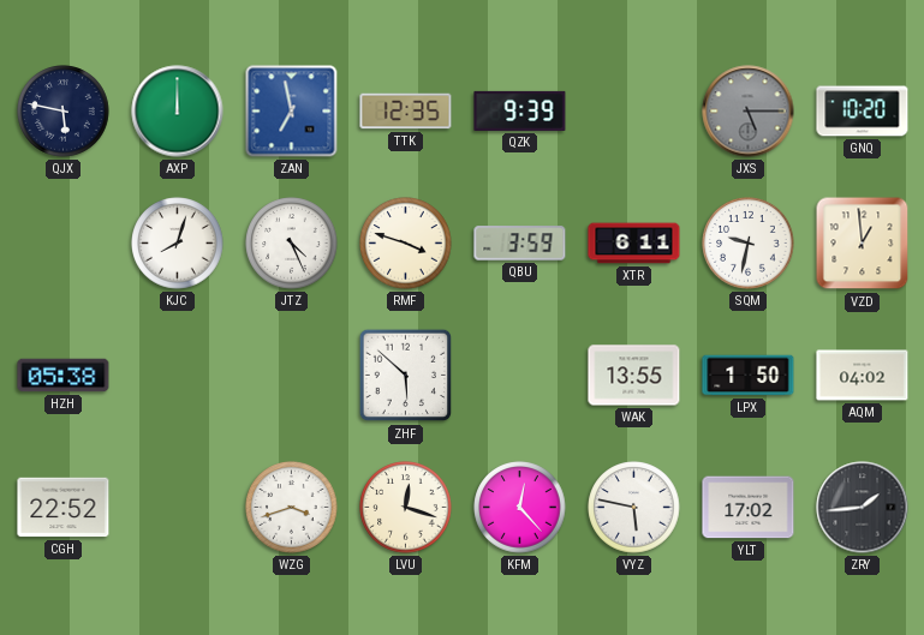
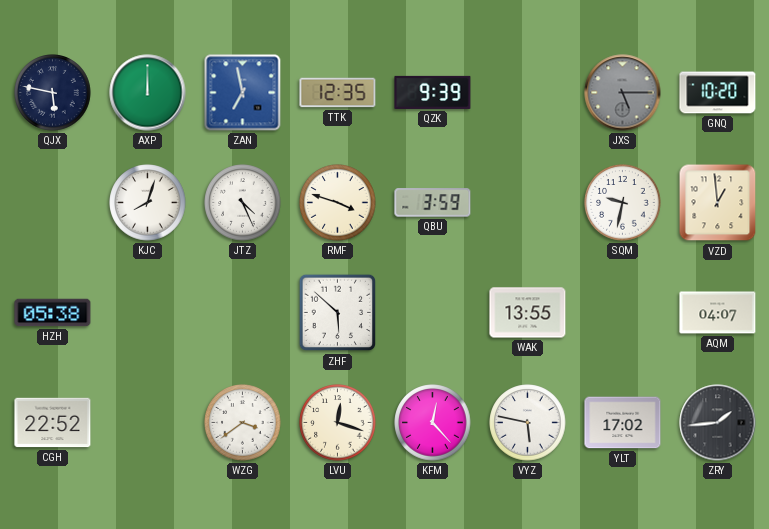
XTR: 6:11 -> none (634, 244)
LPX: 1:50 -> none (749, 376)
AQM: 04:02 -> 04:07 (718, 313)
WZG: 3:42 -> 3:39 (243, 423)
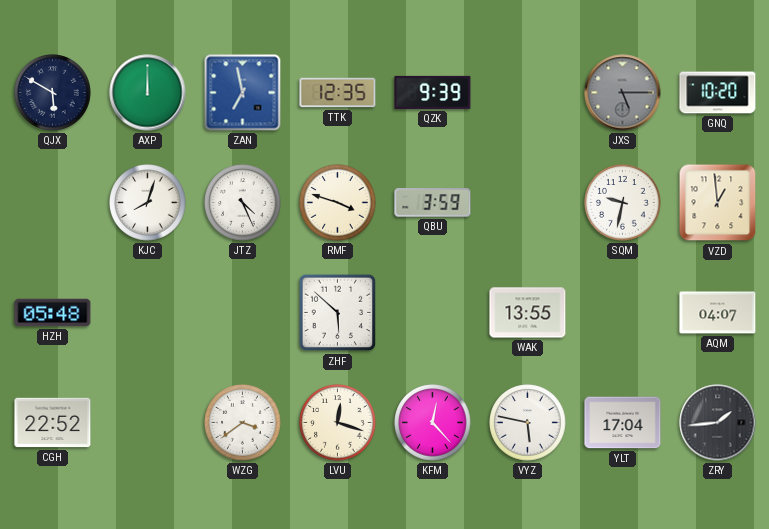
QJX: 5:47 -> 5:50 (53, 93)
HZH: 05:38 -> 05:48 (53, 313)
YLT: 17:02 -> 17:04 (623, 423)
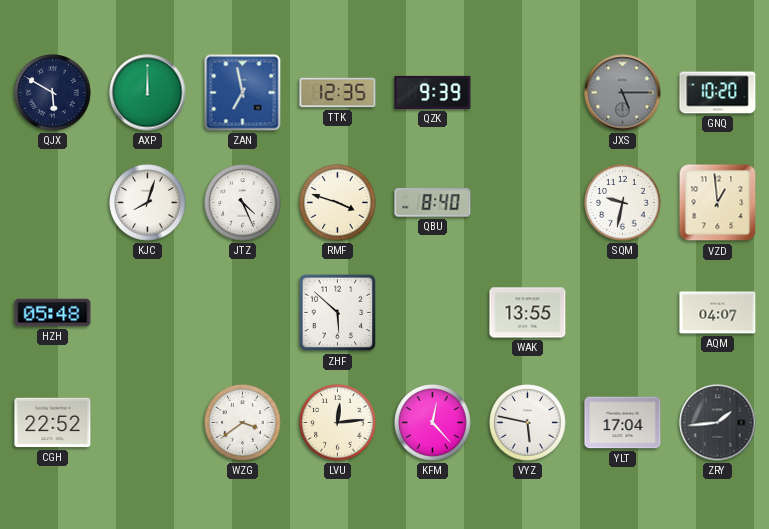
QBU: 3:59 -> 8:40 (433, 203)
LVU: 12:18 -> 12:14 (338, 423)
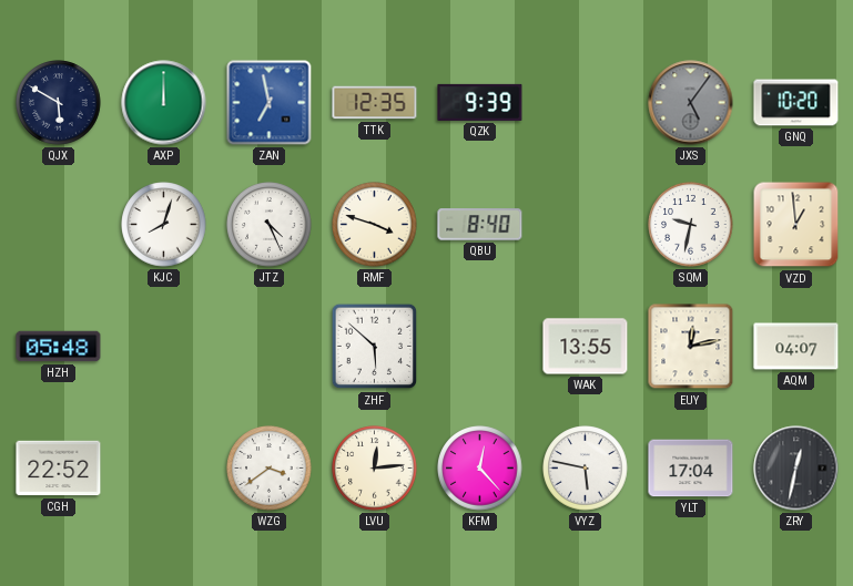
JXS: 5:15 -> 5:06 (691, 103)
EUY: none -> 12:13 (691, 347)
ZRY: 1:44 -> 12:32 (796, 469)
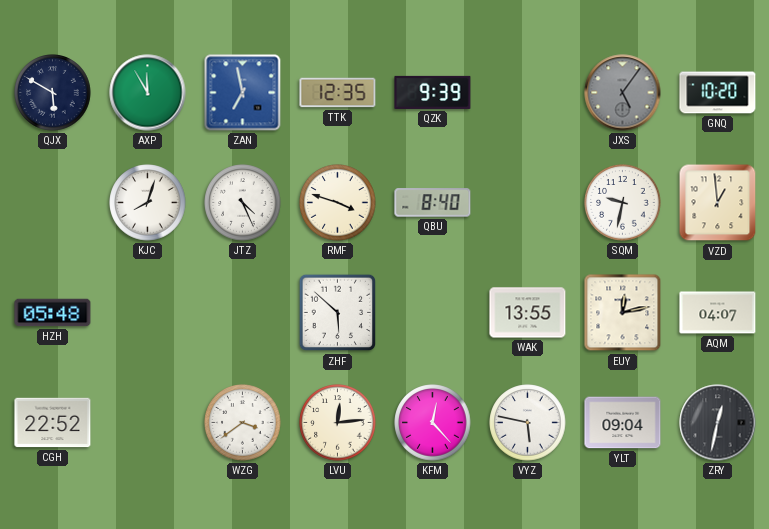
AXP: 12:00 -> 11:55 (148, 93)
YLT: 17:04 -> 09:04 (623, 423)
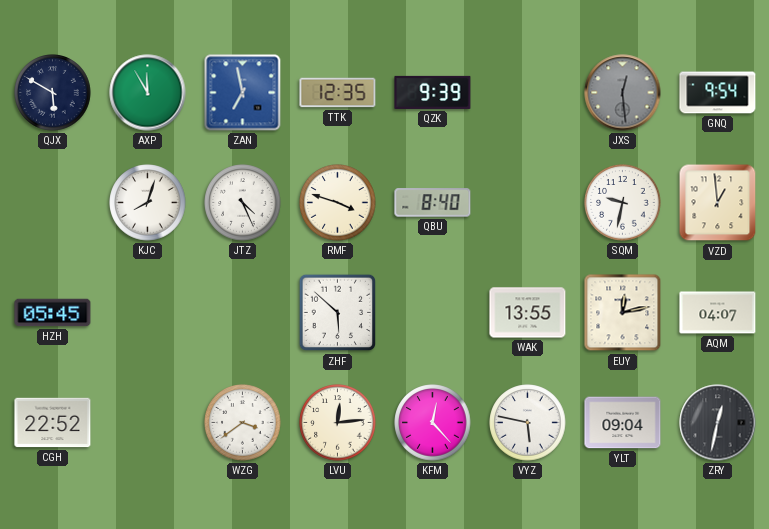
JXS: 5:06 -> 12:29 (623, 93)
GNQ: 10:20 -> 9:54 (718, 93)
HZH: 05:48 -> 05:45 (53, 313)
